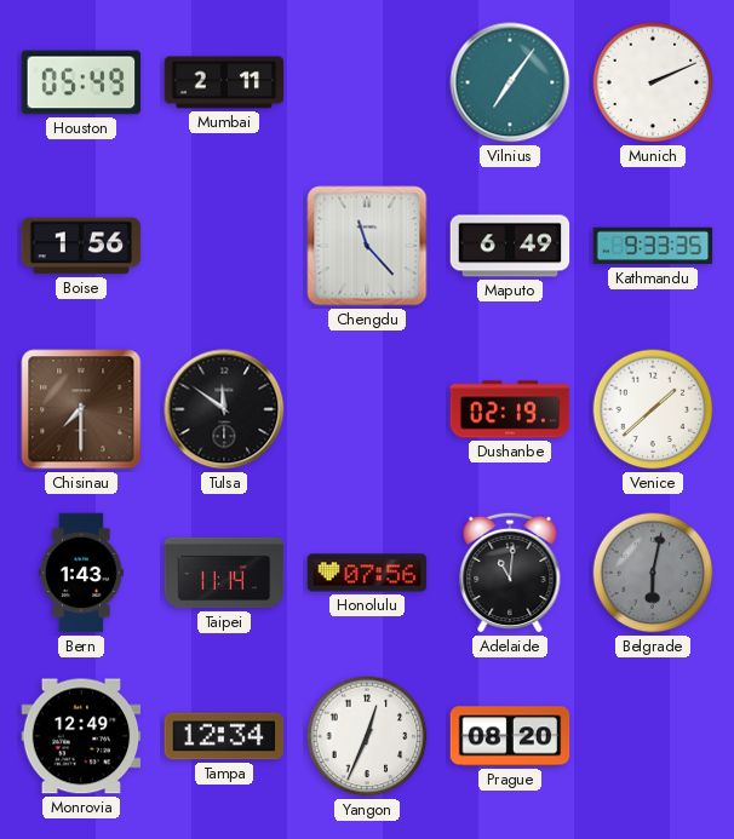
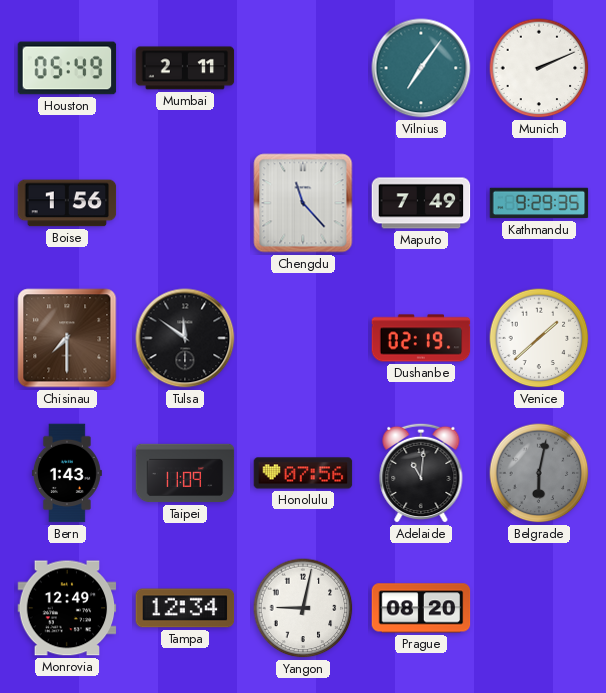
Maputo: 6:49 -> 7:49 (421, 203)
Kathmandu: 9:33 -> 9:29 (539, 203)
Taipei: 11:14 -> 11:09 (185, 473)
Yangon: 12:34 -> 9:02 (303, 608)
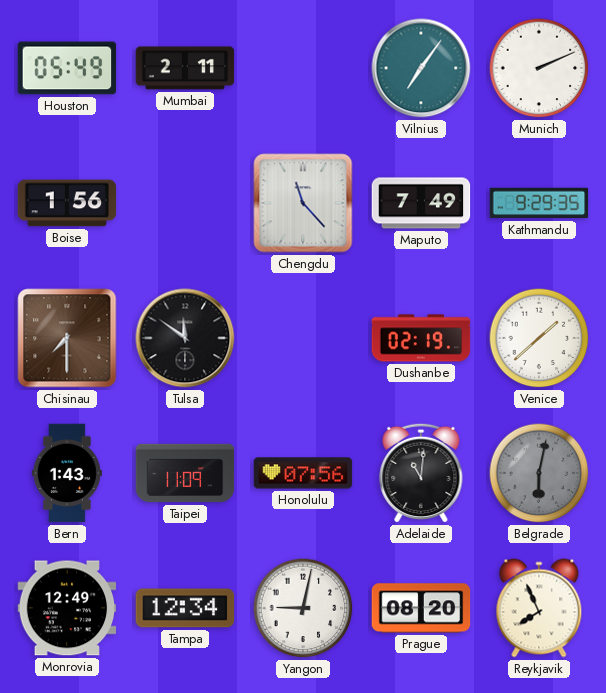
Reykjavik: none -> 7:56 (539, 608)
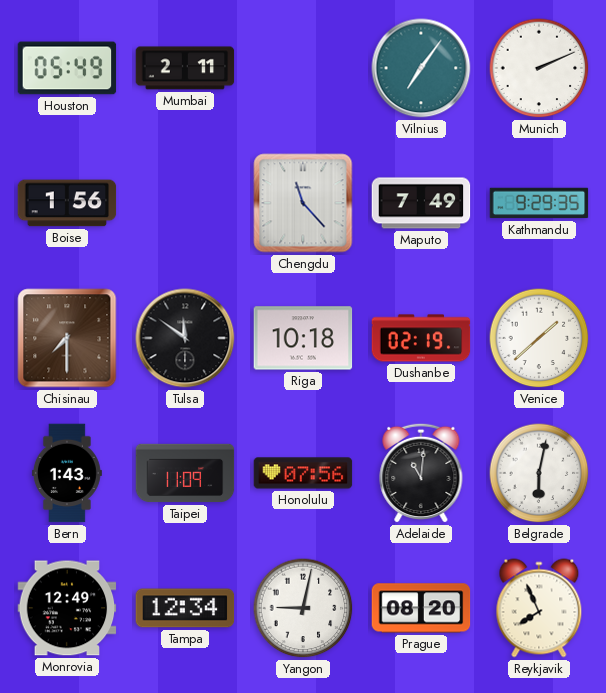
Riga: none -> 10:18 (303, 338)
Belgrade dial: grey -> white (539, 473)
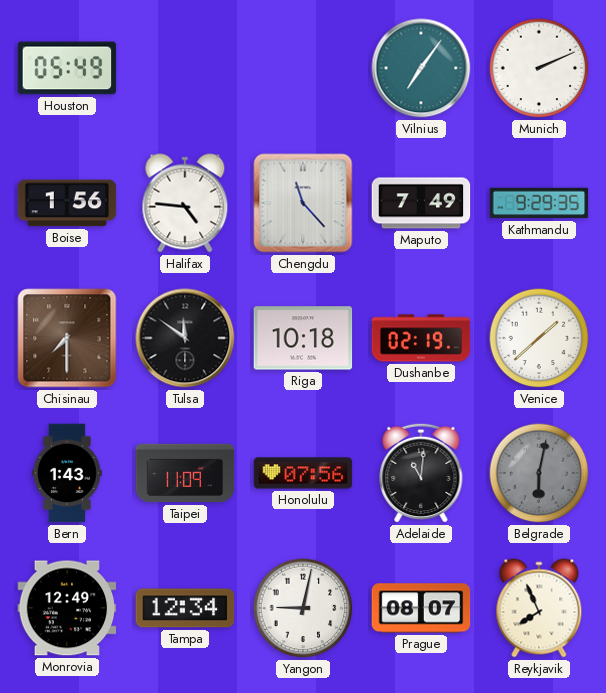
Mumbai: 2:11 -> none (185, 68)
Halifax: none -> 4:46 (185, 203)
Belgrade dial: white -> grey (539, 473)
Prague: 08:20 -> 08:07 (421, 608)
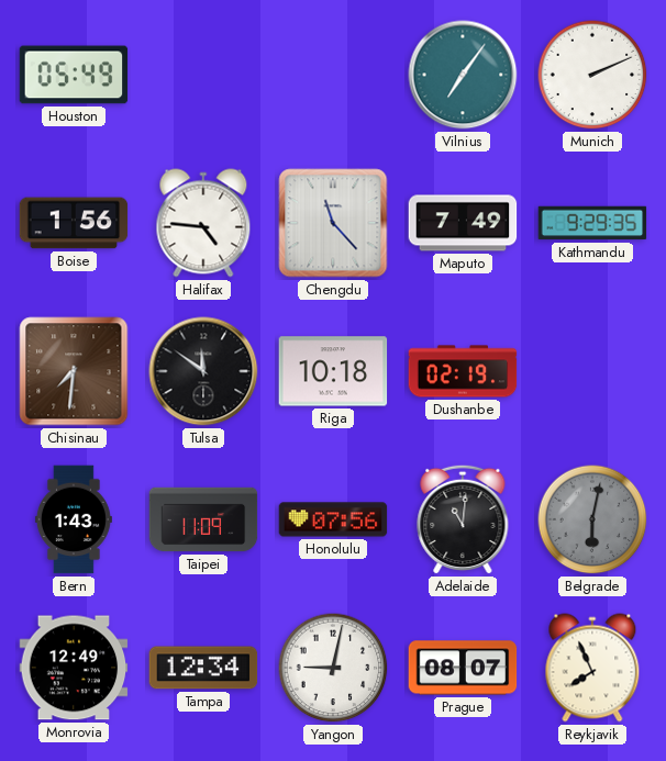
Chisinau: 7:30 -> 7:31 (74, 371)
Venice: 1:38 -> none (539, 338)
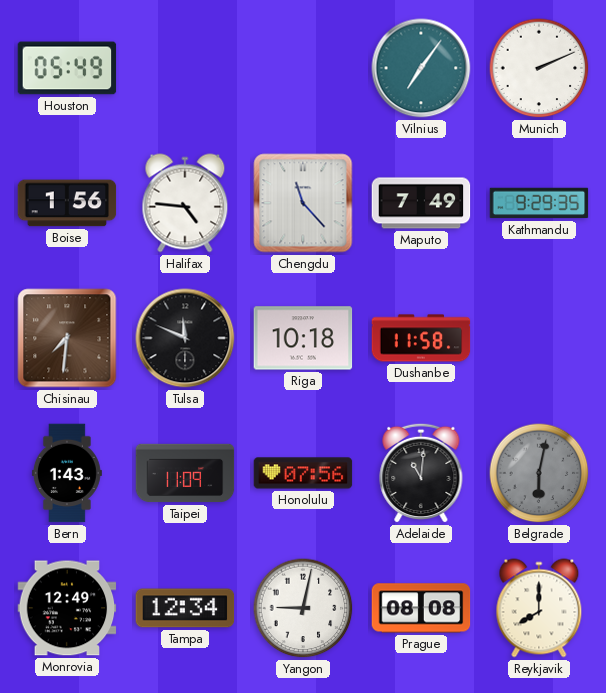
Tulsa: 11:51 -> 11:49 (185, 338)
Dushanbe: 02:19 -> 11:58 (421, 338)
Prague: 08:07 -> 08:08 (421, 608)
Reykjavik: 7:56 -> 8:00 (539, 608)
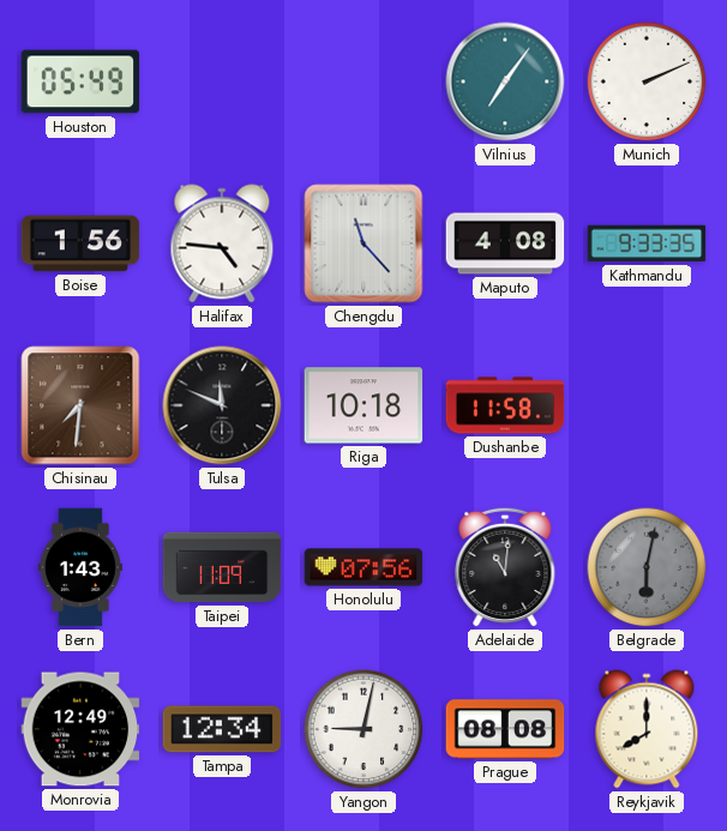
Maputo: 7:49 -> 4:08 (505, 243)
Kathmandu: 9:29 -> 9:33 (647, 243)
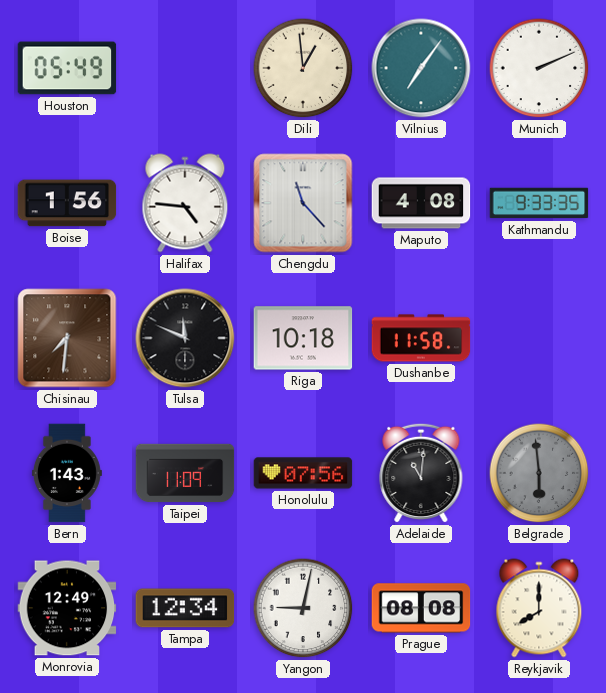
Dili: none -> 12:59 (303, 68)
Belgrade: 6:02 -> 5:59 (539, 473)
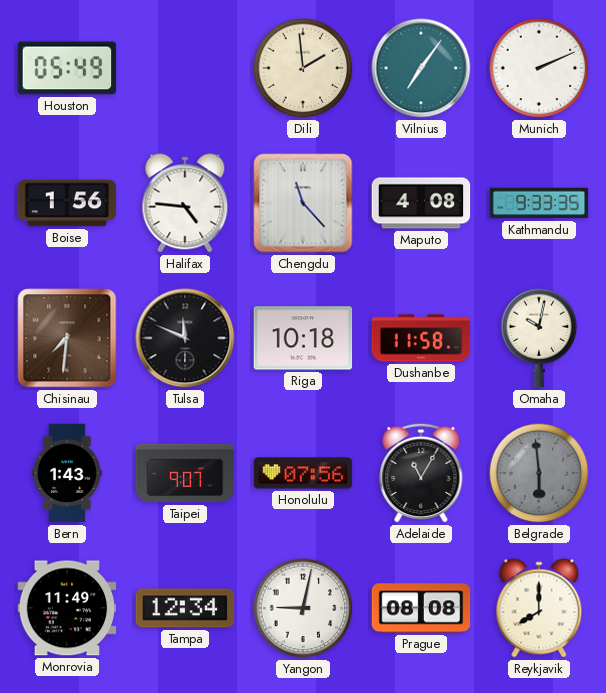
Dili: 12:59 -> 1:59 (303, 68)
Omaha: none -> 10:02 (539, 338)
Taipei: 11:09 -> 9:07 (185, 473)
Adelaide: 11:01 -> 11:05 (421, 473)
Monrovia: 12:49 -> 11:49 (67, 608)
